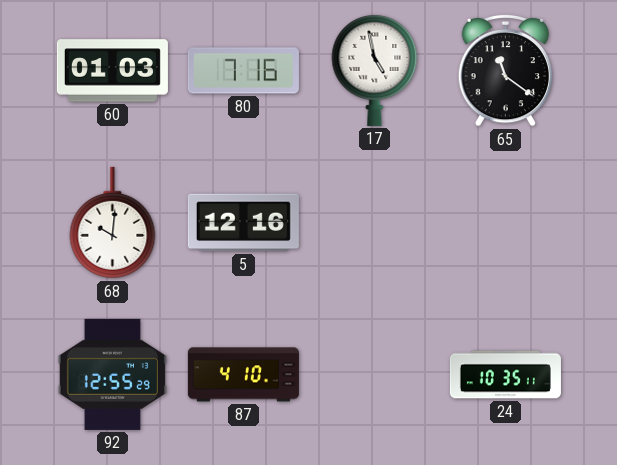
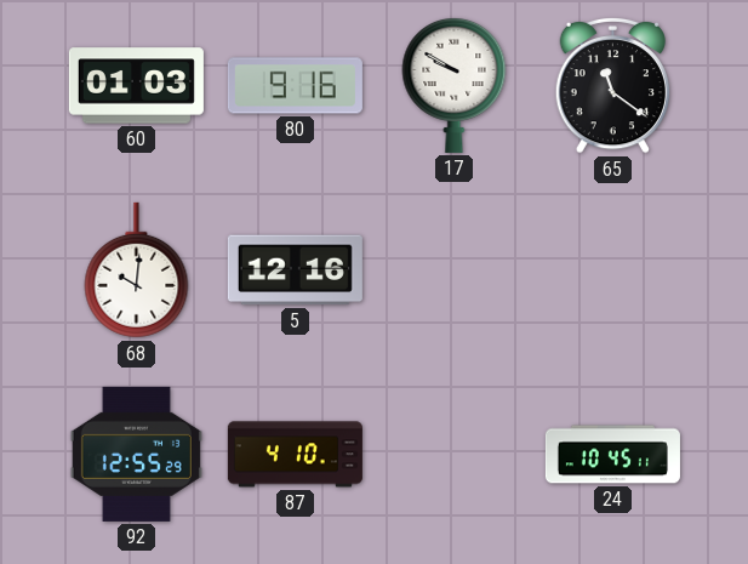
80: 7:16 -> 9:16 (295, 86)
17: 4:58 -> 9:50 (455, 85)
24: 10:35 -> 10:45 (612, 455)
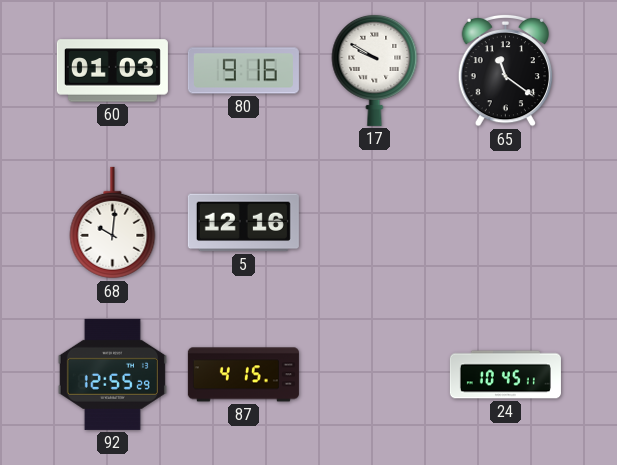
87: 4:10 -> 4:15 (243, 375)
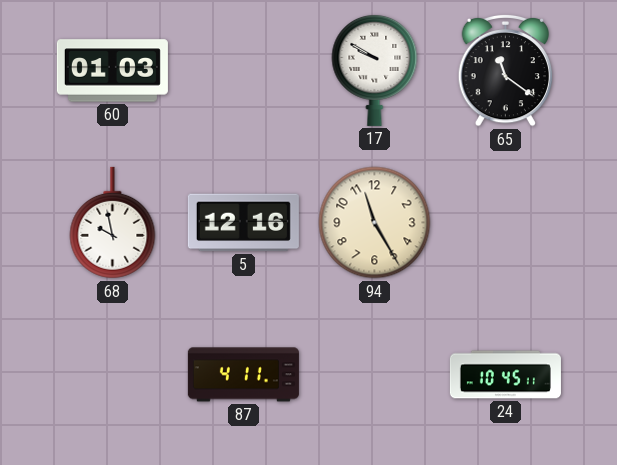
80: 9:16 -> none (243, 71)
68: 10:01 -> 9:58 (113, 223)
94: none -> 11:25 (375, 223)
92: 12:55 -> none (112, 374)
87: 4:15 -> 4:11 (243, 375)
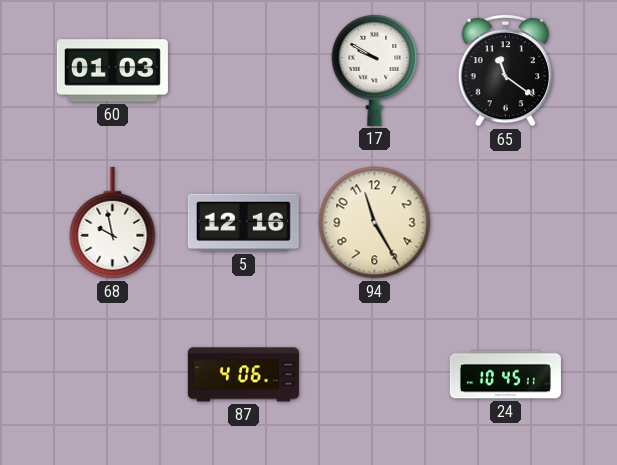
87: 4:11 -> 4:06 (243, 375)
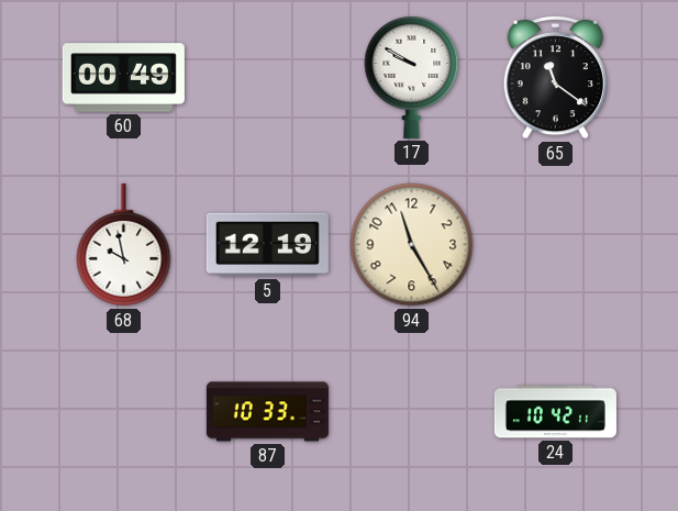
60: 01:03 -> 00:49 (123, 78)
5: 12:16 -> 12:19 (267, 245)
87: 4:06 -> 10:33 (267, 412)
24: 10:45 -> 10:42 (555, 412)
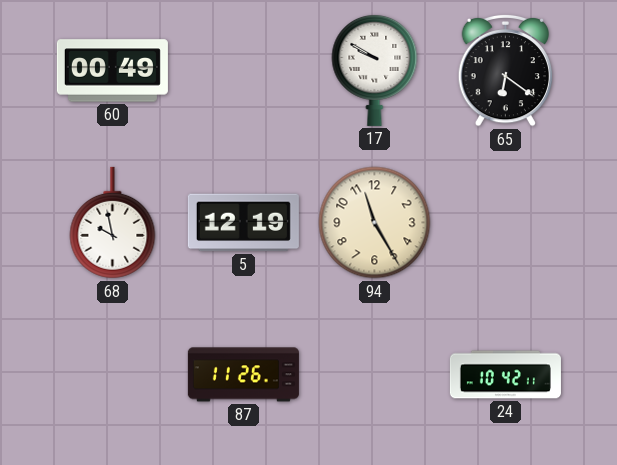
65: 11:21 -> 6:21 (505, 70)
87: 10:33 -> 11:26 (243, 375)
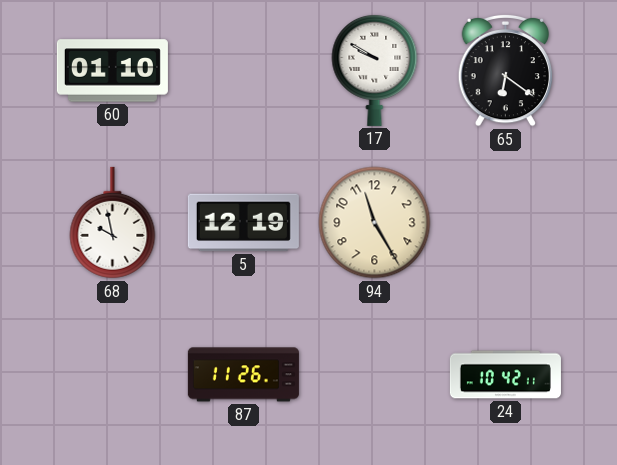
60: 00:49 -> 01:10 (112, 71)
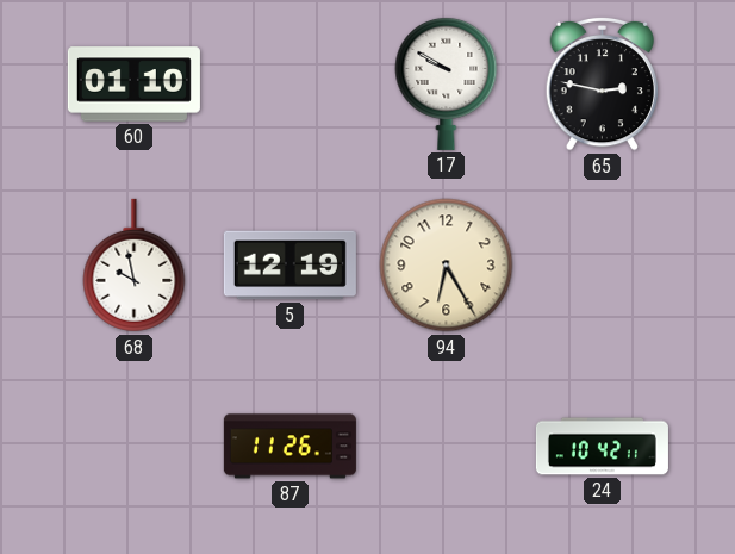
65: 6:21 -> 2:47 (602, 83)
94: 11:25 -> 6:25 (447, 266)
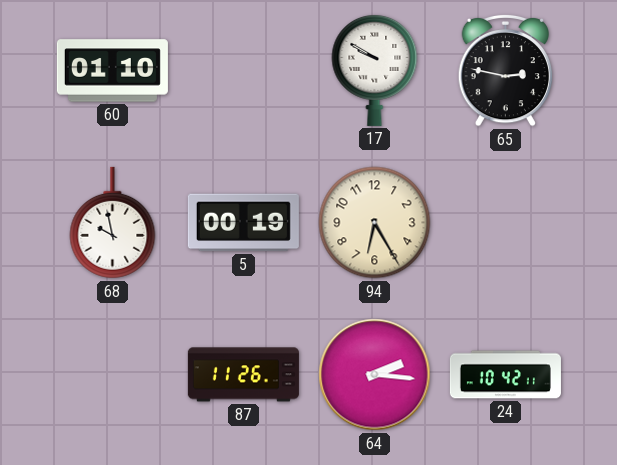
5: 12:19 -> 00:19 (243, 223)
64: none -> 2:16 (375, 375)
